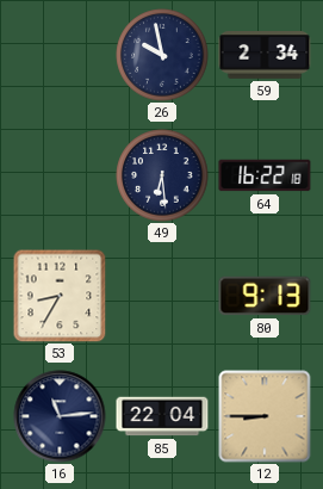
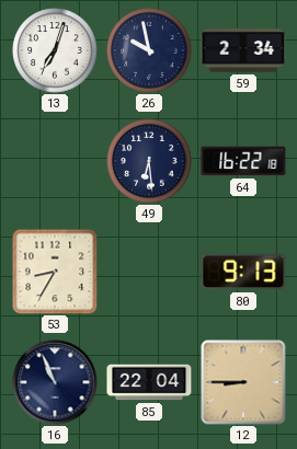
13: none -> 7:03 (55, 50)
16: 11:14 -> 10:56 (55, 382)
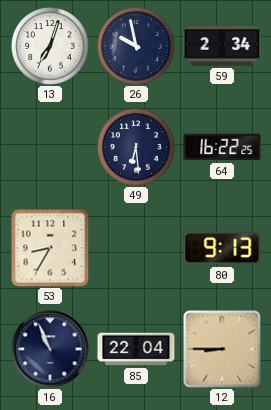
64: 16:22:18 -> 16:22:25 (222, 147)
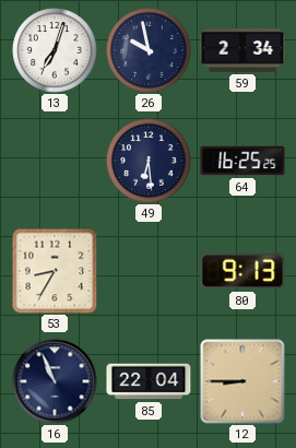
64: 16:22 -> 16:25 (242, 161)
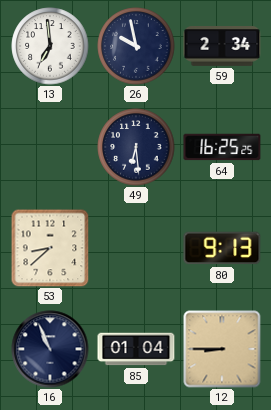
13: 7:03 -> 6:59 (50, 46)
53: 8:35 -> 8:38 (50, 248)
85: 22:04 -> 01:04 (136, 349)
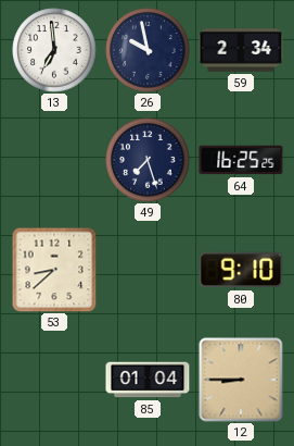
49: 6:29 -> 7:27 (148, 160)
80: 9:13 -> 9:10 (241, 270)
16: 10:56 -> none (50, 349)
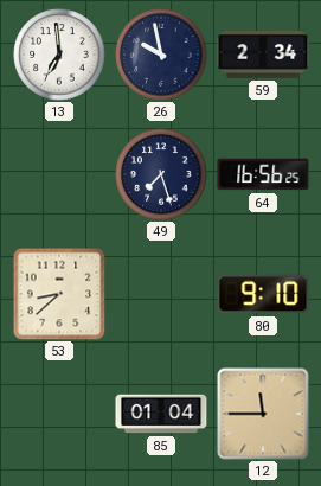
64: 16:25 -> 16:56 (263, 174)
12: 8:45 -> 11:45 (263, 414)
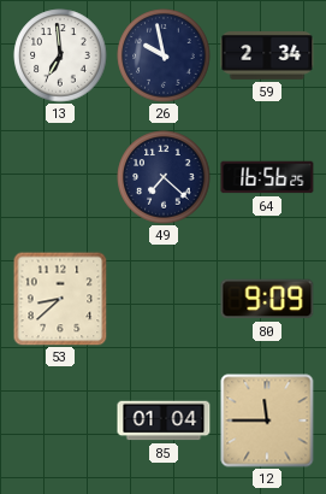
49: 7:27 -> 7:22 (164, 177)
80: 9:10 -> 9:09 (267, 299)
